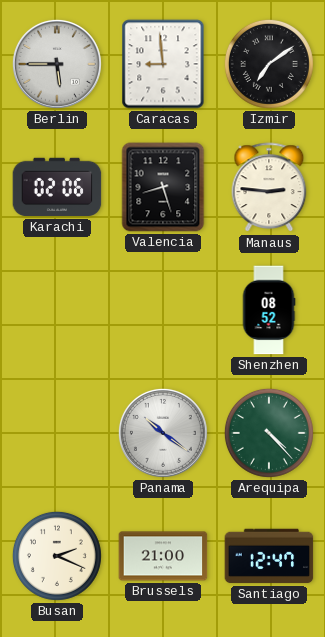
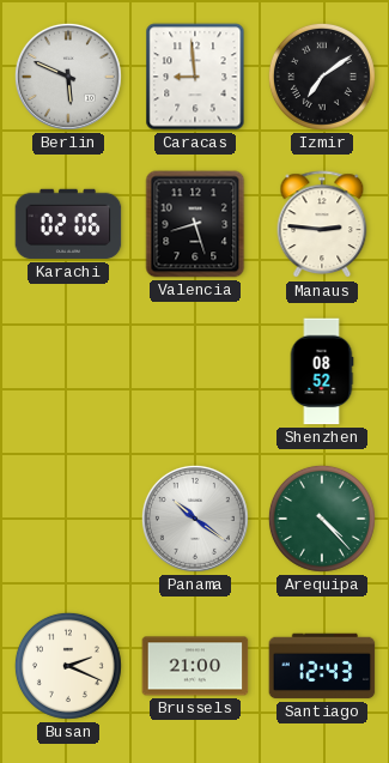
Berlin: 5:45 -> 5:49 (68, 77)
Santiago: 12:47 -> 12:43 (322, 666)
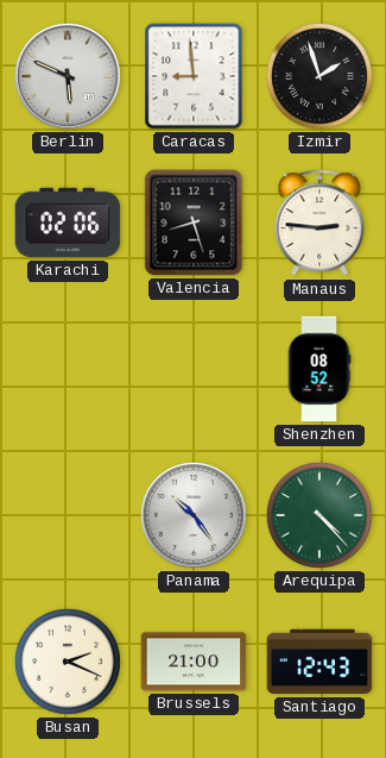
Izmir: 7:09 -> 1:57 (319, 76)
Panama: 10:21 -> 10:24 (194, 515)
